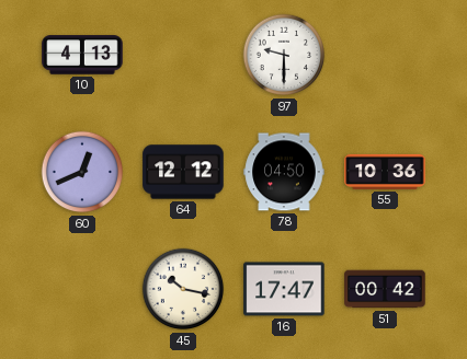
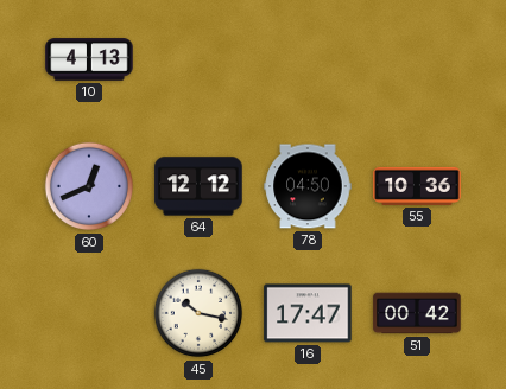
97: 9:30 -> none (284, 55)
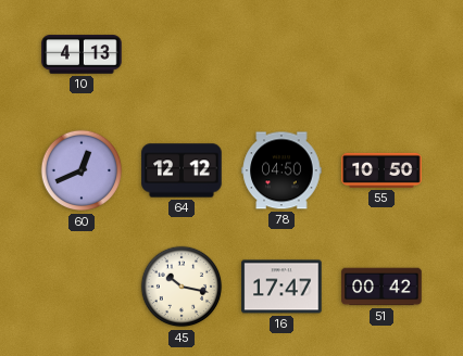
55: 10:36 -> 10:50 (381, 170)
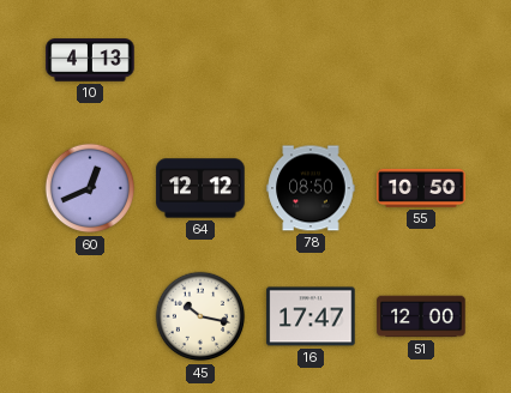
78: 04:50 -> 08:50 (311, 188)
51: 00:42 -> 12:00 (421, 316)
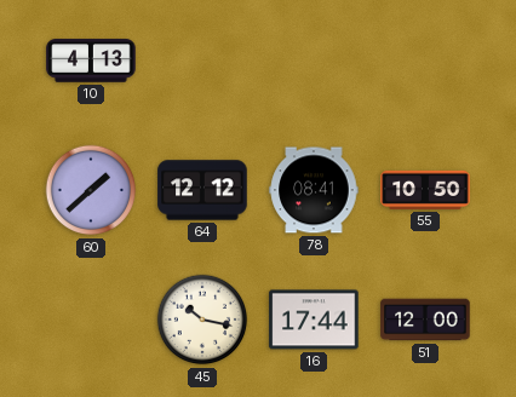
60: 12:41 -> 1:38 (91, 190)
78: 08:50 -> 08:41 (314, 190)
16: 17:47 -> 17:44 (314, 320)
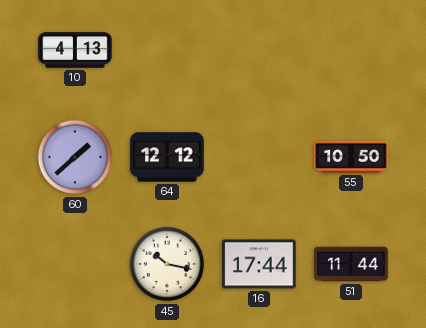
78: 08:41 -> none (314, 190)
51: 12:00 -> 11:44 (351, 264)
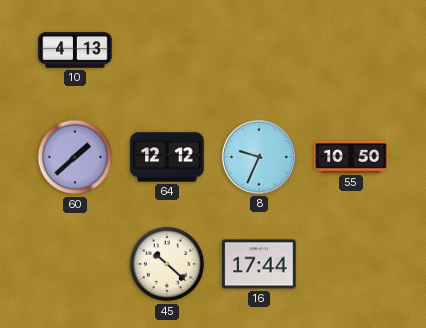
8: none -> 9:34 (259, 157)
45: 10:17 -> 10:22 (167, 264)
51: 11:44 -> none (351, 264)
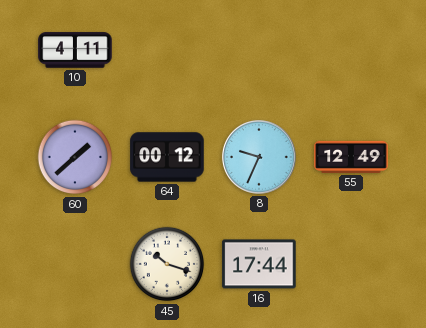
10: 4:13 -> 4:11 (75, 50)
64: 12:12 -> 00:12 (167, 157)
55: 10:50 -> 12:49 (351, 157)
45: 10:22 -> 10:18 (167, 264)
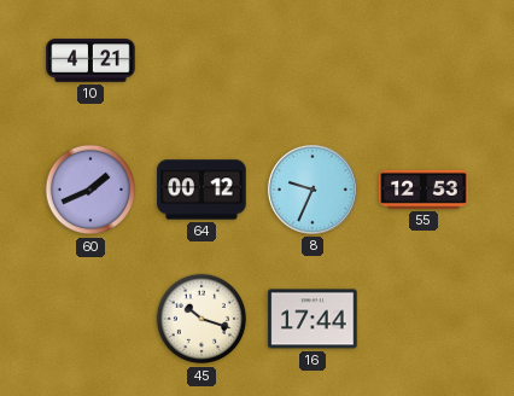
10: 4:11 -> 4:21 (90, 60)
60: 1:38 -> 1:41 (90, 190)
55: 12:49 -> 12:53 (424, 190)
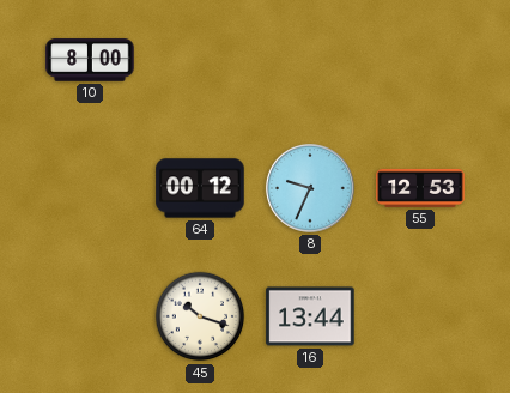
10: 4:21 -> 8:00 (90, 60)
60: 1:41 -> none (90, 190)
16: 17:44 -> 13:44 (310, 316)
